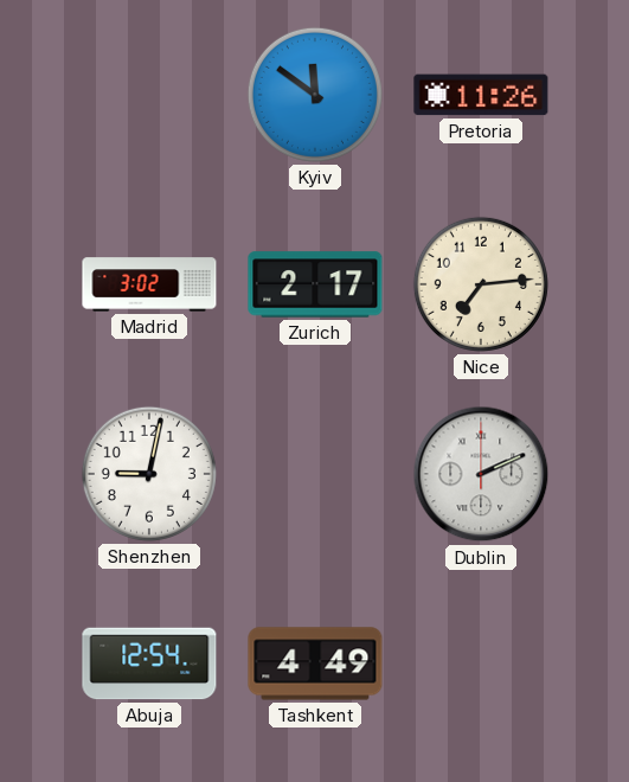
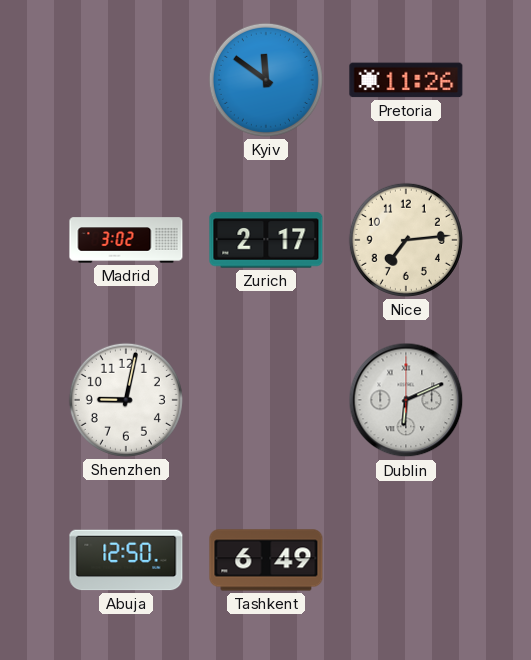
Dublin: 2:11 -> 6:11 (406, 400)
Abuja: 12:54 -> 12:50 (126, 560)
Tashkent: 4:49 -> 6:49 (266, 560)
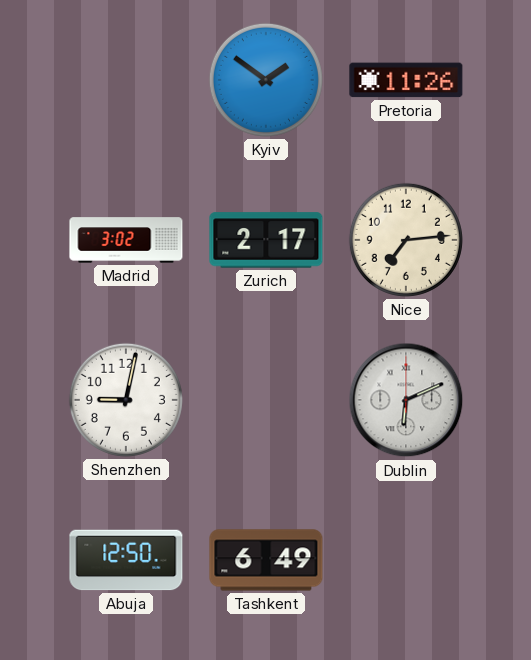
Kyiv: 11:51 -> 1:51 (266, 80)
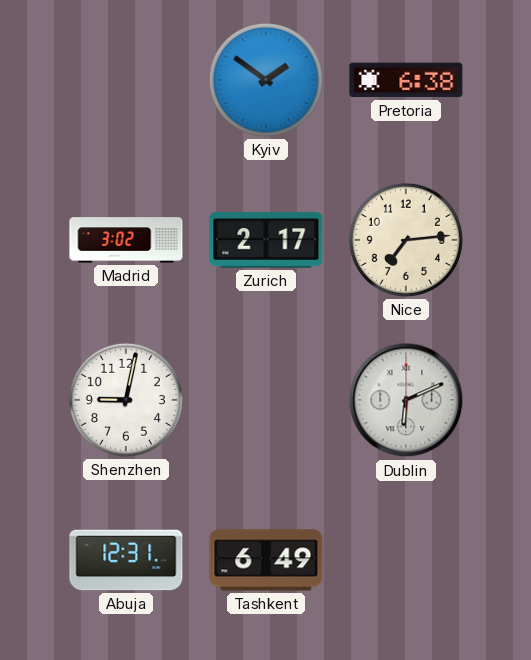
Pretoria: 11:26 -> 6:38 (406, 80)
Abuja: 12:50 -> 12:31 (126, 560)
